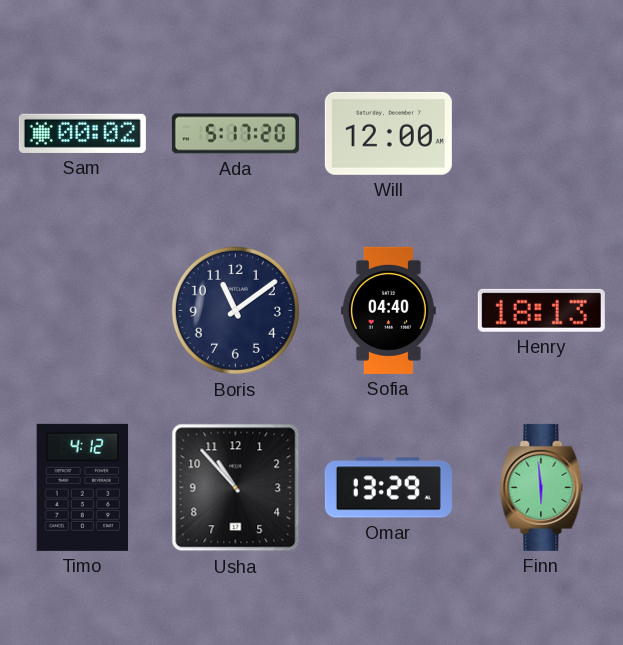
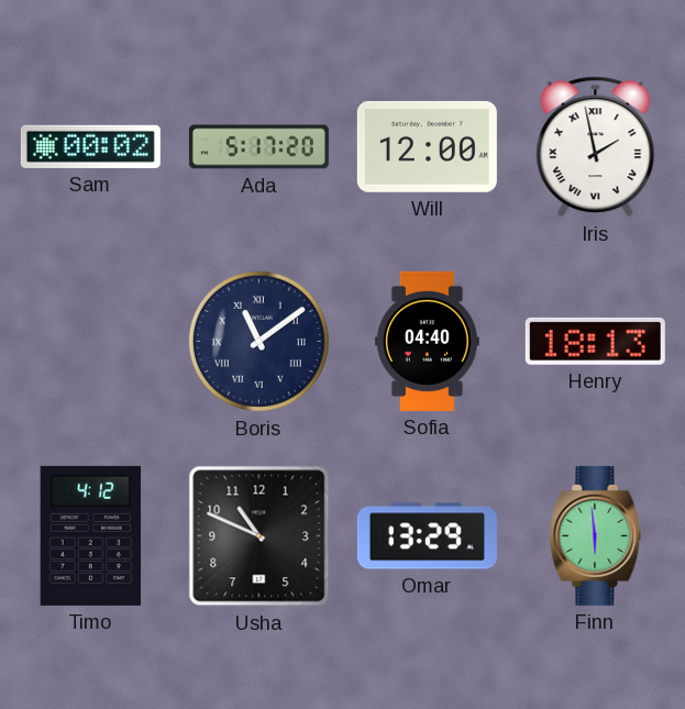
Iris: none -> 1:58 (596, 147)
Boris numerals: Arabic -> Roman (258, 341)
Usha: 10:53 -> 10:49 (259, 536)
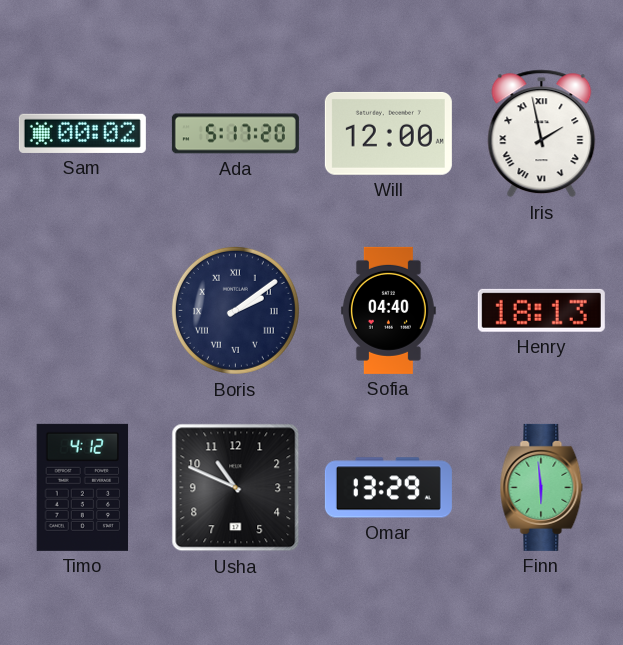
Boris: 11:09 -> 2:09 (235, 310)
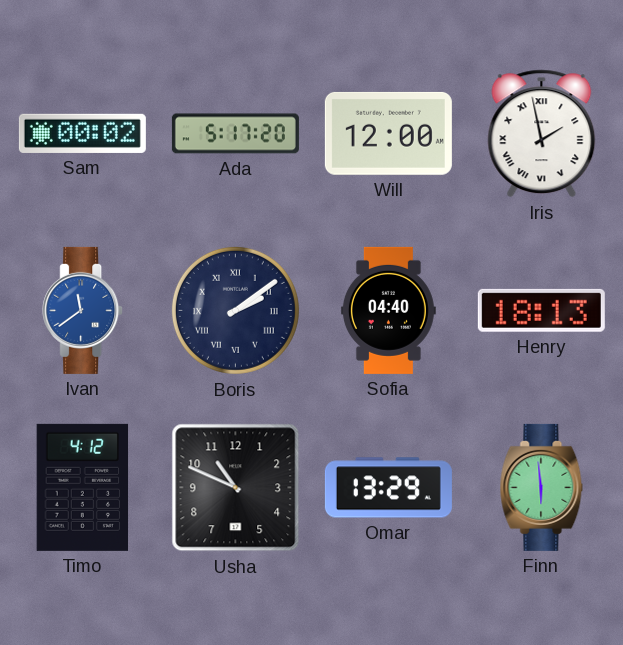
Ivan: none -> 11:39 (83, 310)
